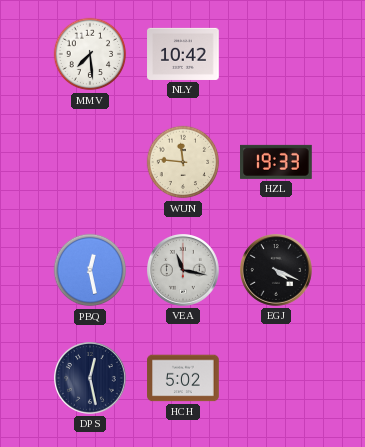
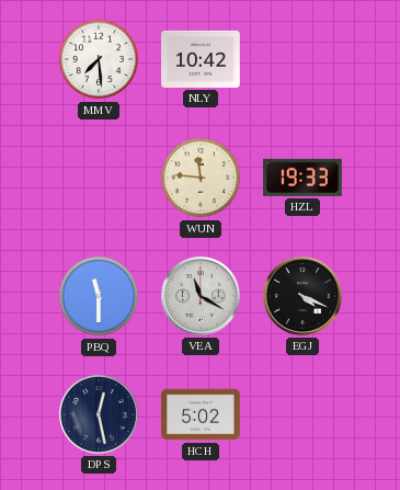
PBQ: 12:28 -> 11:30 (99, 296)
VEA: 11:17 -> 11:20 (202, 297)
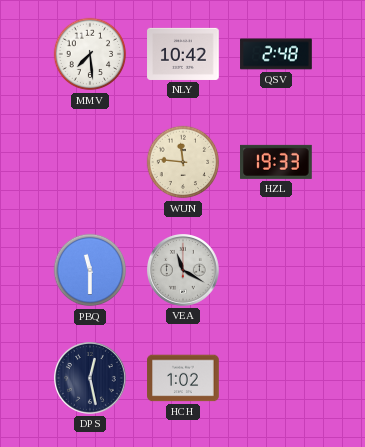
QSV: none -> 2:48 (276, 54)
EGJ: 4:19 -> none (304, 297)
HCH: 5:02 -> 1:02 (183, 378)
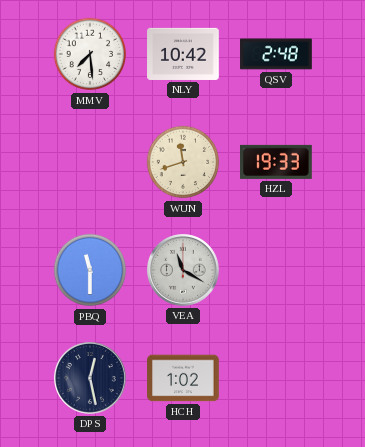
WUN: 11:46 -> 11:42 (183, 162)
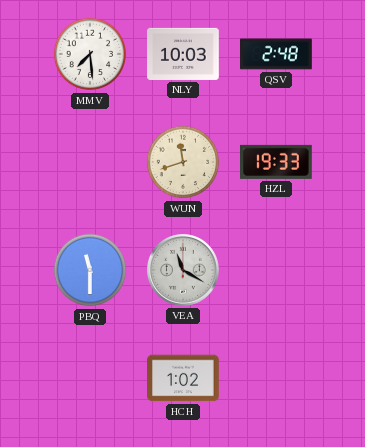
NLY: 10:42 -> 10:03 (183, 54)
DPS: 12:28 -> none (91, 379)
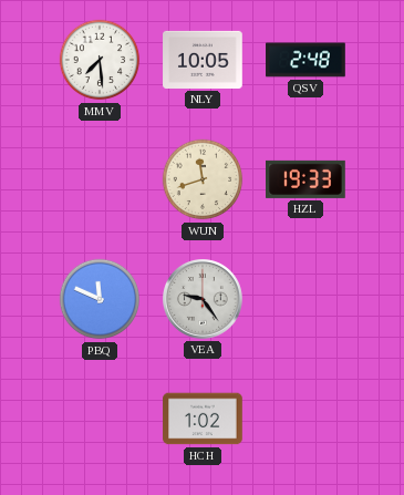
NLY: 10:03 -> 10:05 (203, 60)
PBQ: 11:30 -> 11:49 (100, 299)
VEA: 11:20 -> 9:24 (204, 300)
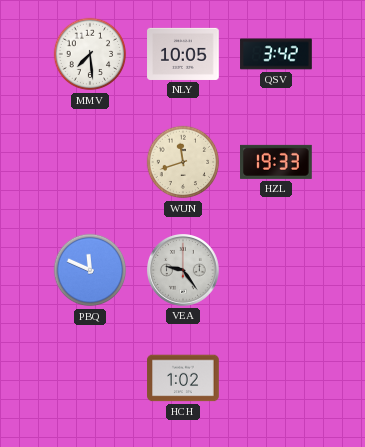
QSV: 2:48 -> 3:42 (276, 54)
